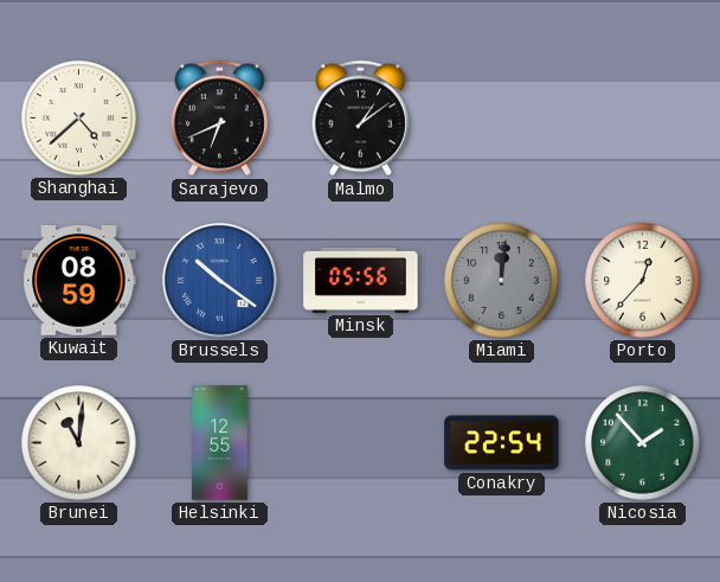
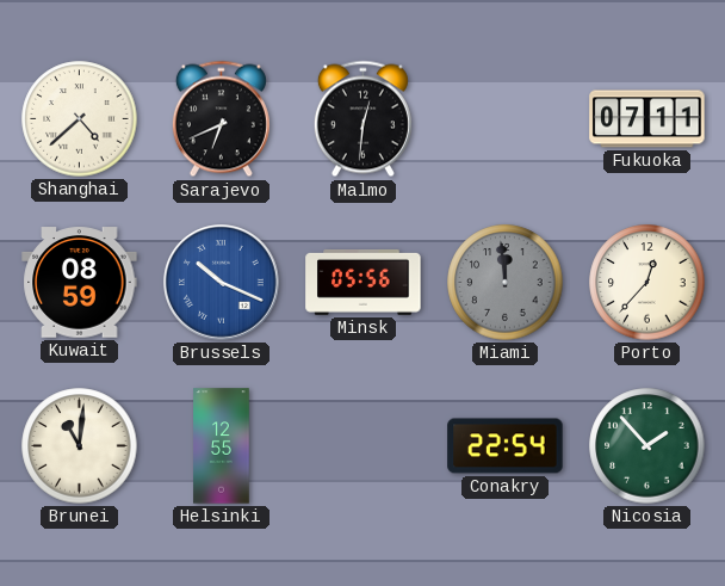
Malmo: 1:09 -> 12:31 (362, 119)
Fukuoka: none -> 07:11 (647, 119)
Brussels: 10:21 -> 10:19 (222, 283)
Miami: 12:01 -> 11:59 (506, 283)
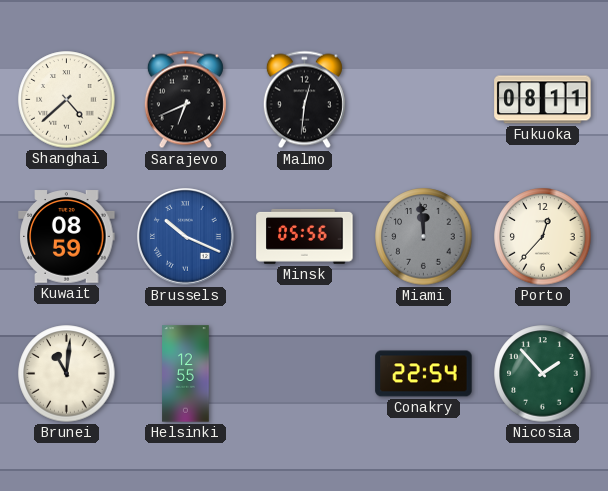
Fukuoka: 07:11 -> 08:11 (543, 100)
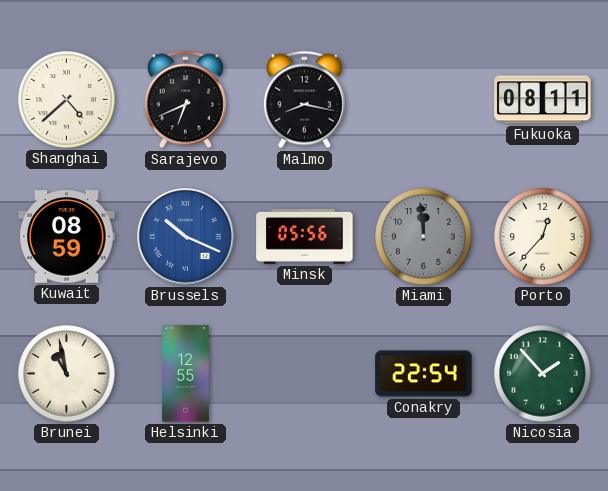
Malmo: 12:31 -> 8:17 (304, 100)
Brunei: 11:01 -> 10:58 (67, 374)
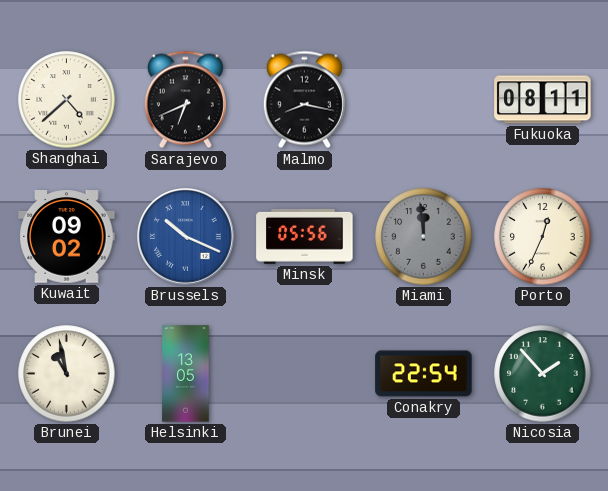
Kuwait: 08:59 -> 09:02 (67, 237)
Porto: 12:37 -> 12:34 (543, 237)
Helsinki: 12:55 -> 13:05 (186, 374)
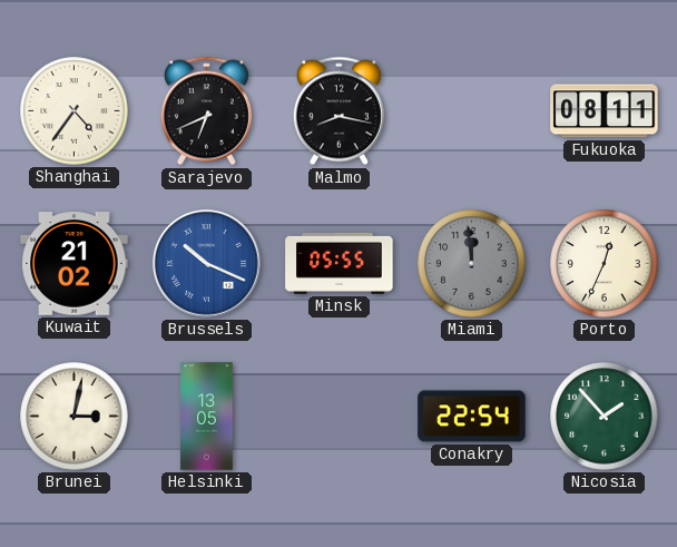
Shanghai: 4:38 -> 4:36 (75, 111)
Kuwait: 09:02 -> 21:02 (75, 264)
Minsk: 05:56 -> 05:55 (340, 263)
Brunei: 10:58 -> 3:02 (75, 417)
